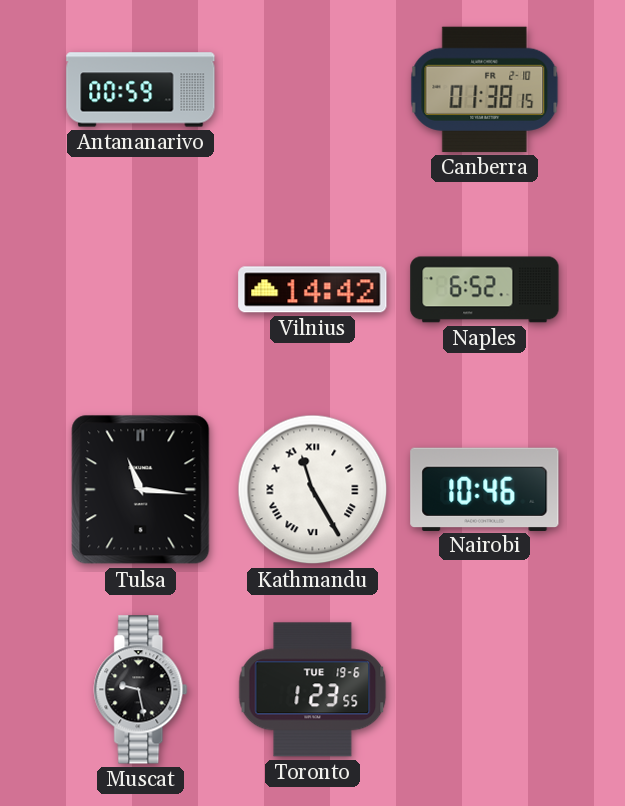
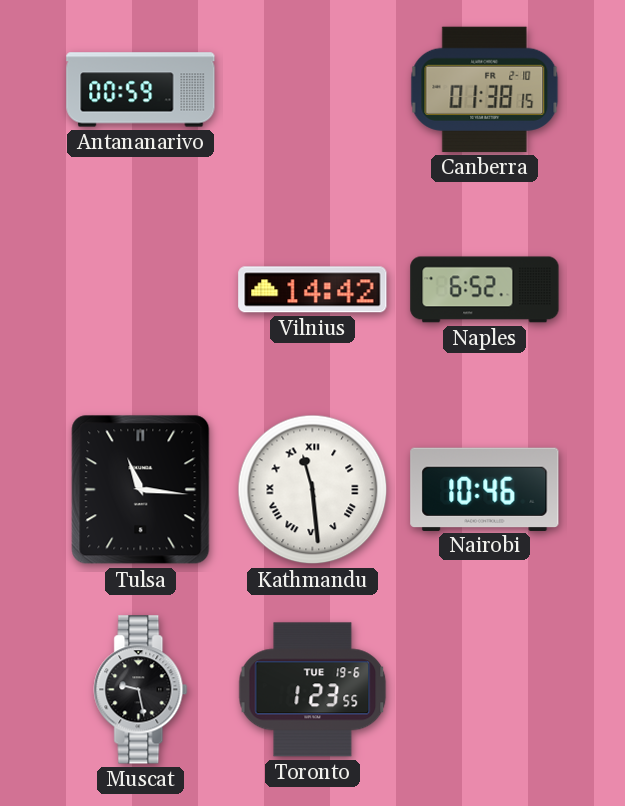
Kathmandu: 11:25 -> 11:29 (313, 490)
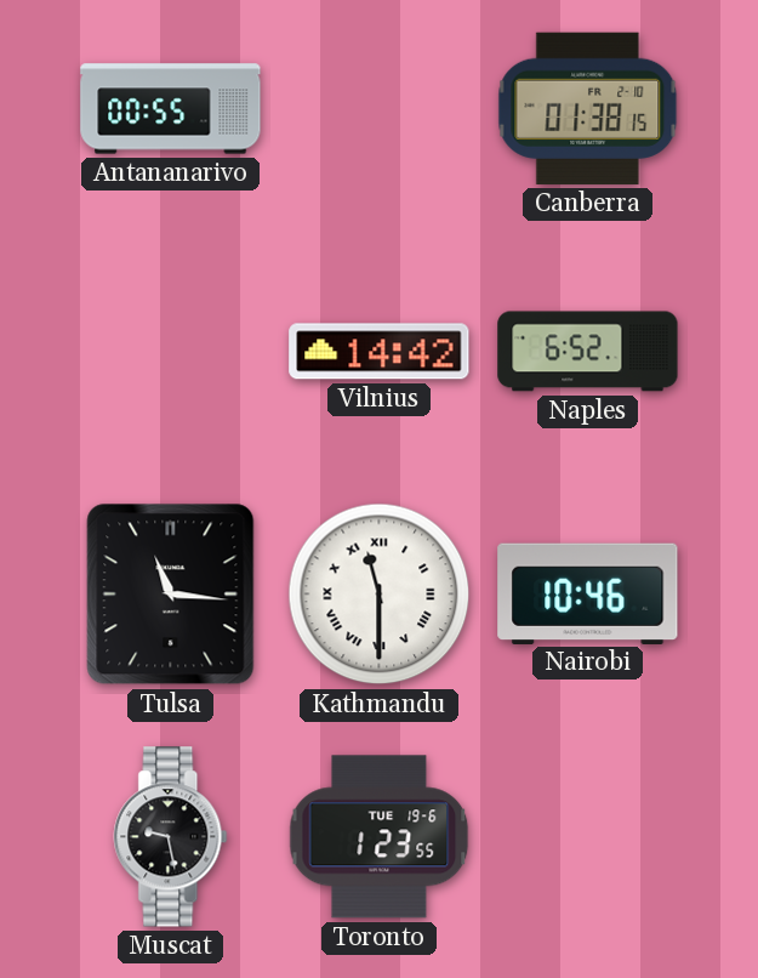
Antananarivo: 00:59 -> 00:55 (171, 109)
Kathmandu: 11:29 -> 11:30 (380, 595)
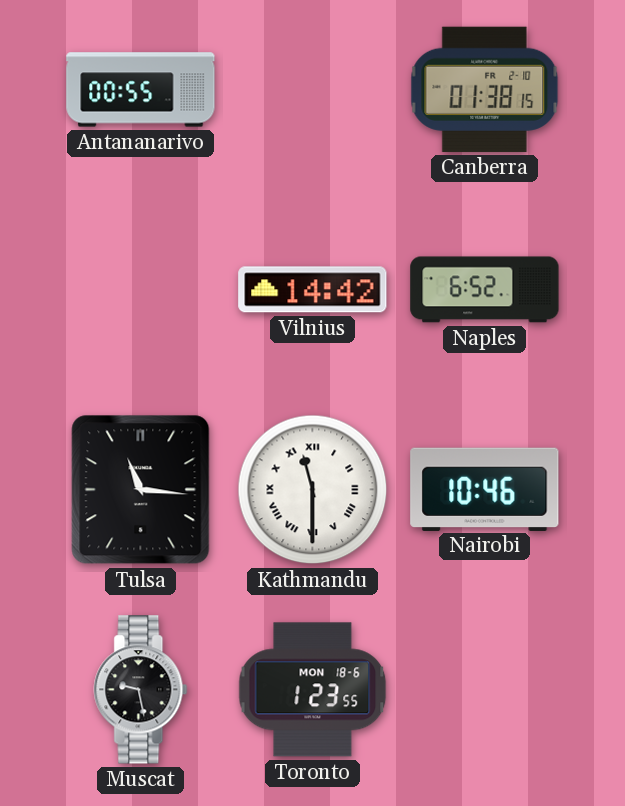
Toronto date: TUE 19-6 -> MON 18-6 (313, 690)
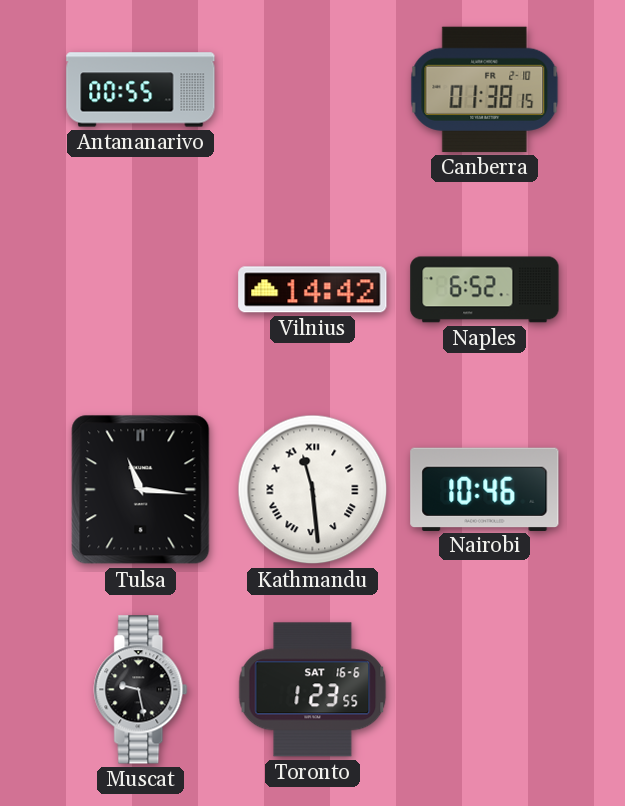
Kathmandu: 11:30 -> 11:29 (313, 490)
Toronto date: MON 18-6 -> SAT 16-6 (313, 690)
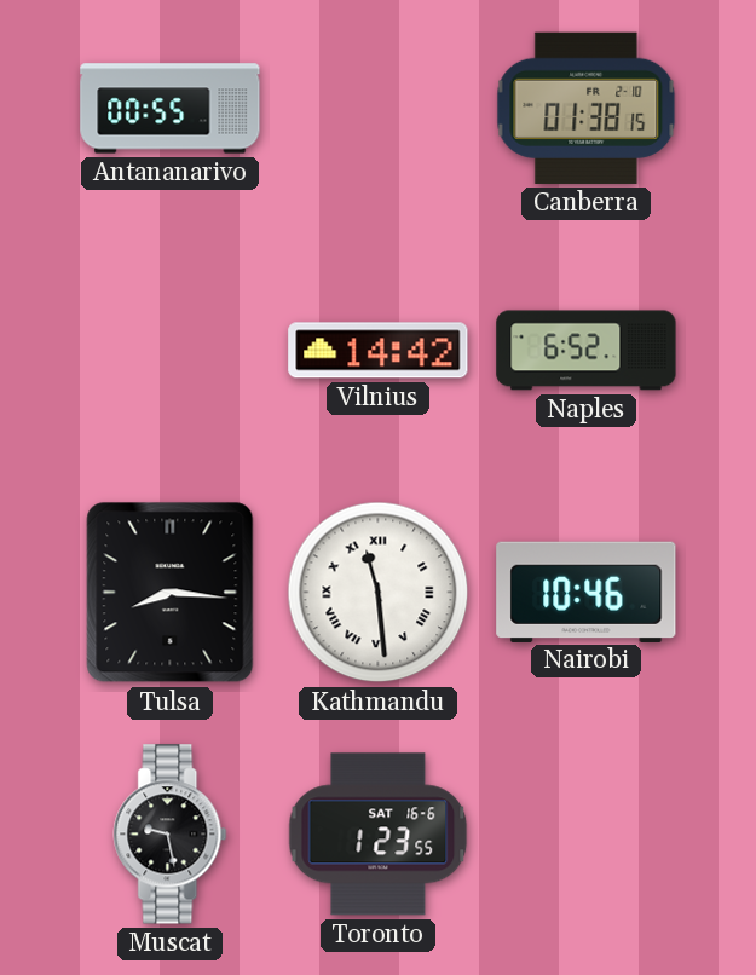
Tulsa: 11:16 -> 8:16 (171, 593)
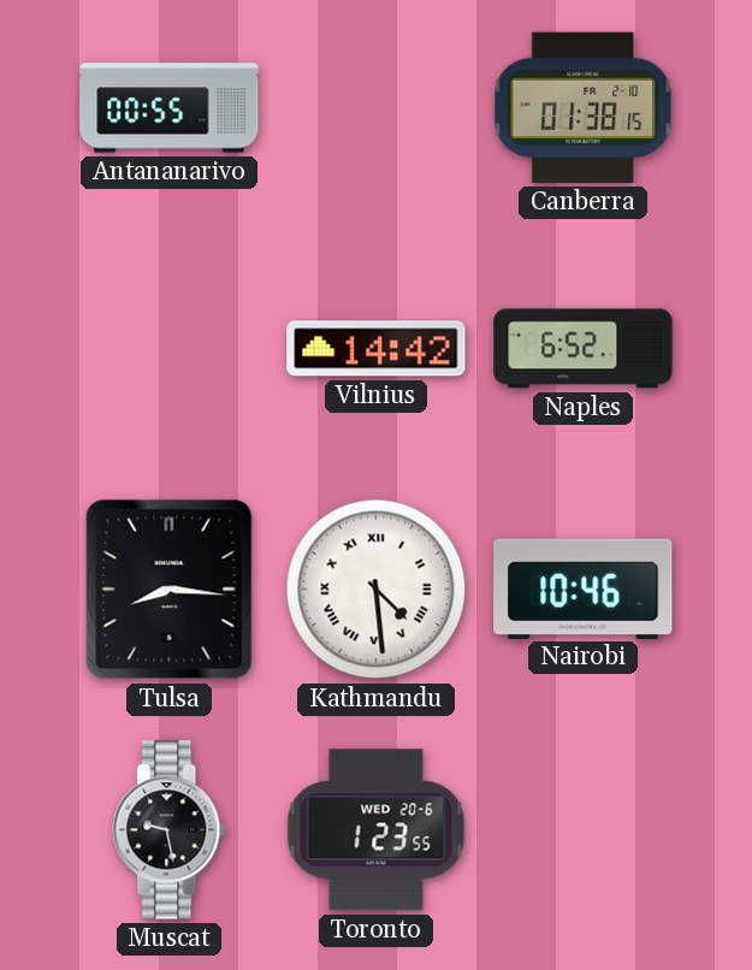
Kathmandu: 11:29 -> 4:29 (377, 590)
Toronto date: SAT 16-6 -> WED 20-6 (377, 830)
